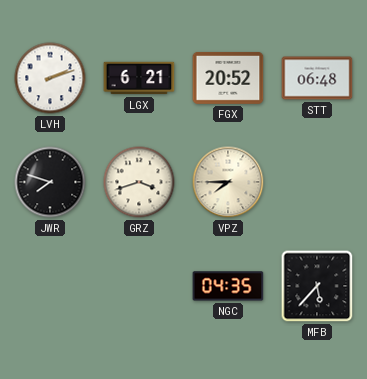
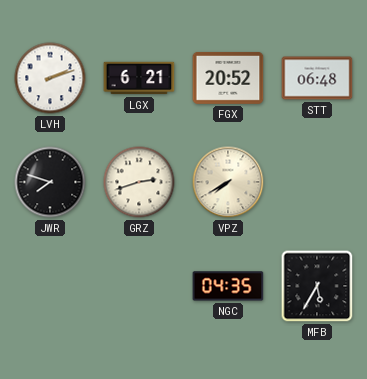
GRZ: 3:42 -> 2:42 (139, 182)
VPZ: 7:45 -> 7:40 (228, 182)
MFB: 5:37 -> 5:35 (317, 286)
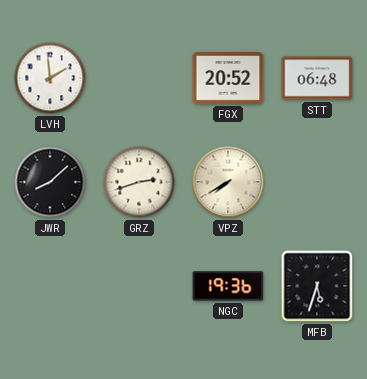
LVH: 2:12 -> 1:59 (50, 78)
LGX: 6:21 -> none (139, 78)
JWR: 7:48 -> 8:08 (50, 182)
NGC: 04:35 -> 19:36 (228, 286)
MFB: 5:35 -> 5:33 (317, 286)
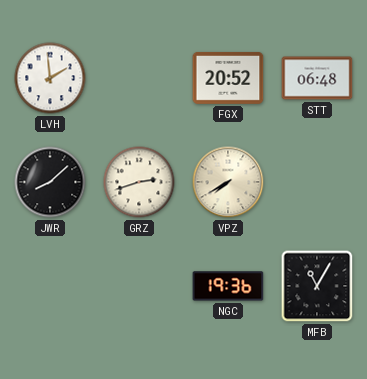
MFB: 5:33 -> 11:05 (317, 286)
